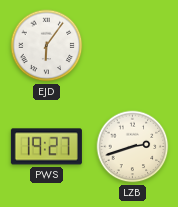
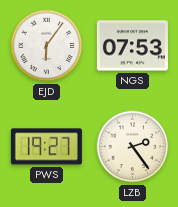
NGS: none -> 07:53 (132, 46)
LZB: 2:42 -> 2:24 (133, 147)
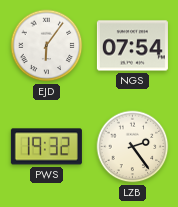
NGS: 07:53 -> 07:54 (132, 46)
PWS: 19:27 -> 19:32 (46, 147)
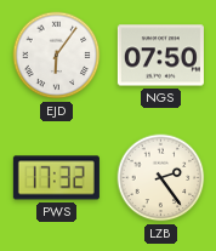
NGS: 07:54 -> 07:50 (160, 56)
PWS: 19:32 -> 17:32 (56, 178)
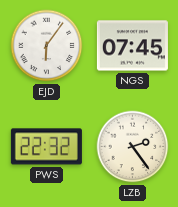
NGS: 07:50 -> 07:45 (132, 46)
PWS: 17:32 -> 22:32 (46, 147)
